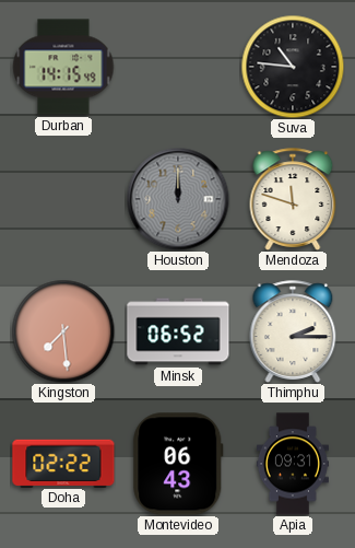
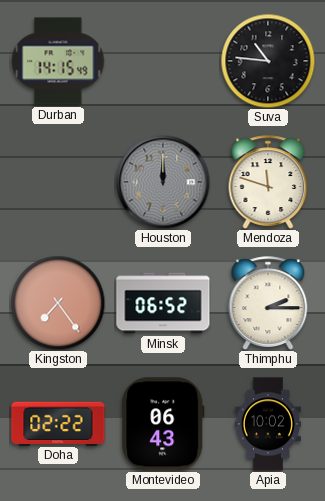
Kingston: 7:29 -> 7:24 (58, 303)
Apia: 09:31 -> 10:02 (268, 424)
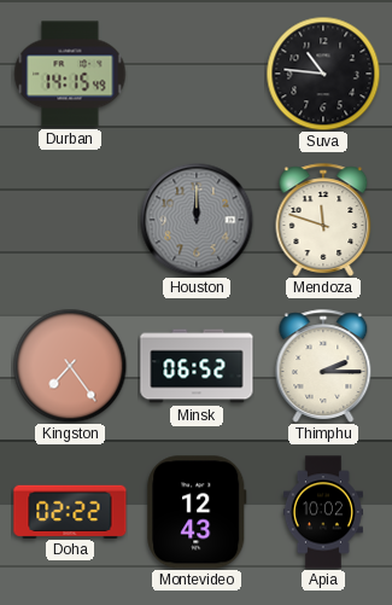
Montevideo: 06:43 -> 12:43 (197, 512)
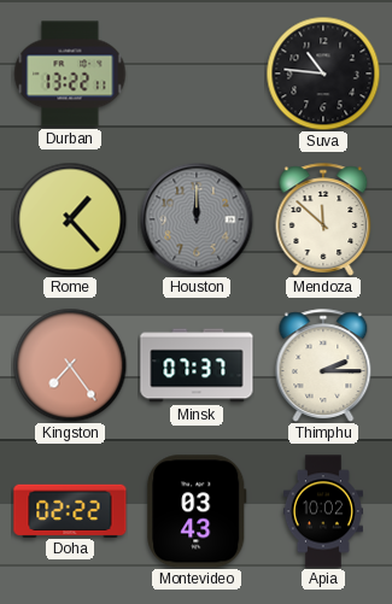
Durban: 14:15 -> 13:22 (70, 74)
Rome: none -> 1:23 (70, 219)
Mendoza: 11:48 -> 11:52 (323, 219)
Minsk: 06:52 -> 07:37 (197, 365)
Montevideo: 12:43 -> 03:43 (197, 511)
